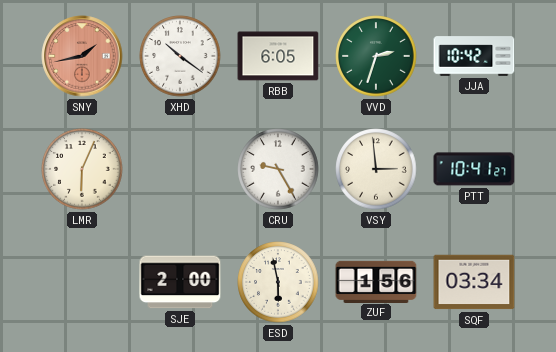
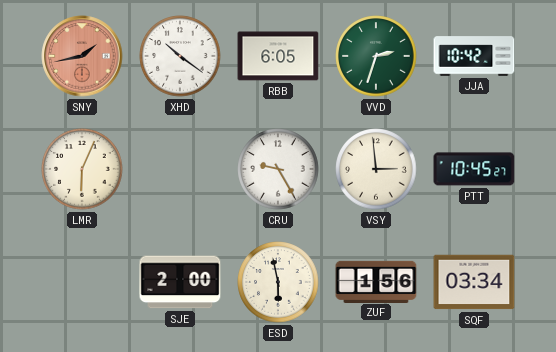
PTT: 10:41 -> 10:45 (474, 169)
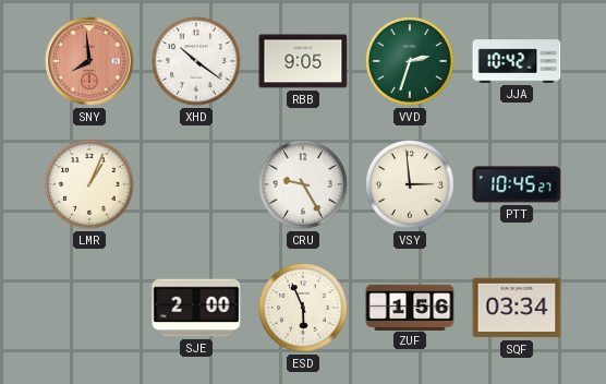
SNY: 1:43 -> 7:59 (89, 61)
RBB: 6:05 -> 9:05 (303, 61)
LMR: 6:04 -> 1:04 (89, 184)
ESD: 5:58 -> 5:56 (303, 308)
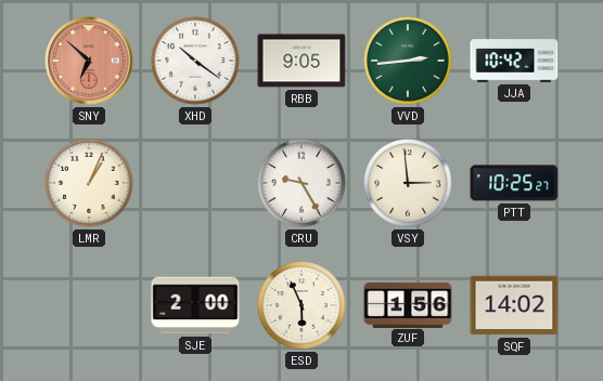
SNY: 7:59 -> 6:52 (89, 61)
VVD: 2:33 -> 2:44 (408, 61)
PTT: 10:45 -> 10:25 (514, 183)
SQF: 03:34 -> 14:02 (514, 305)
